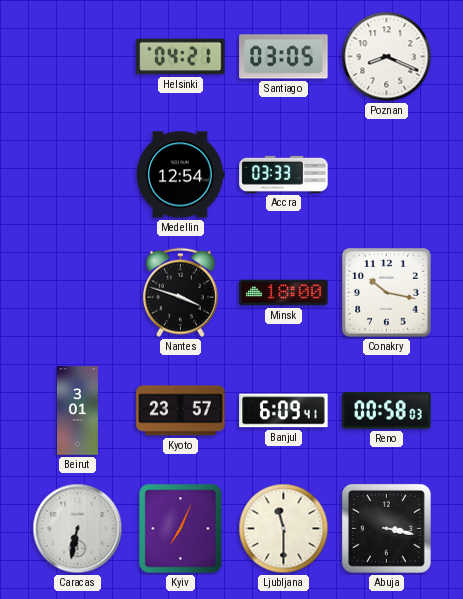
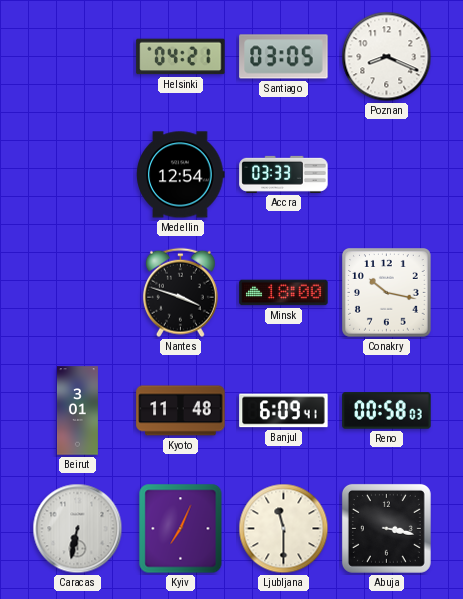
Kyoto: 23:57 -> 11:48 (181, 411)
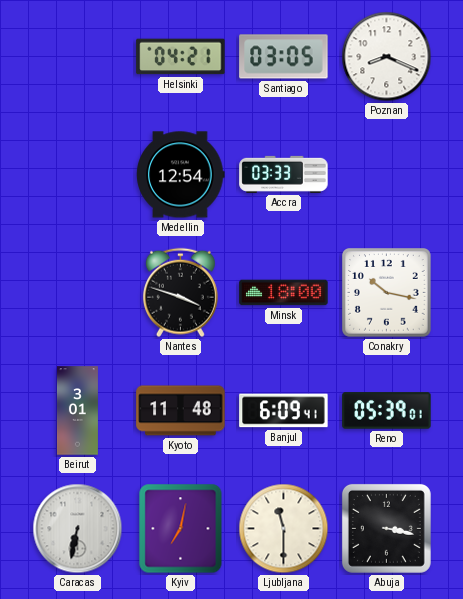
Reno: 00:58 -> 05:39 (387, 411)
Kyiv: 7:04 -> 7:02 (181, 529)
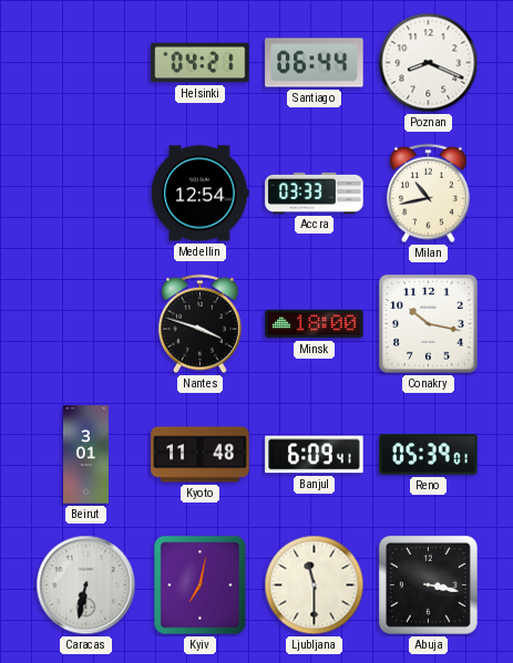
Santiago: 03:05 -> 06:44 (315, 63)
Milan: none -> 10:43 (428, 194)
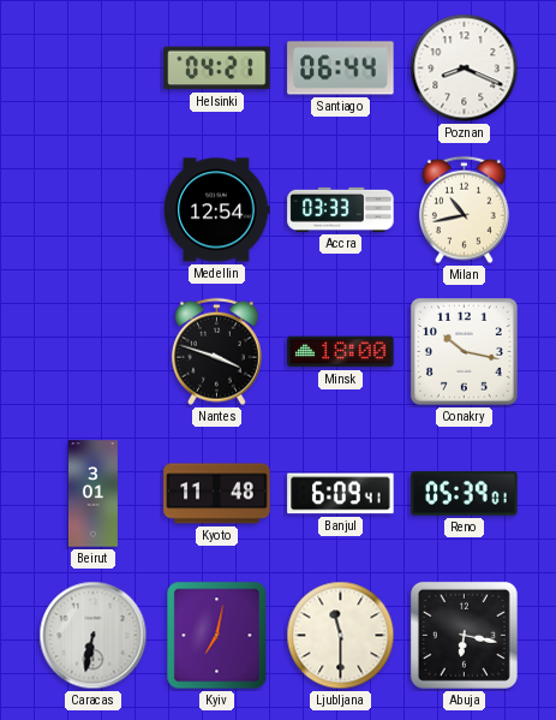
Abuja: 3:17 -> 6:17 (464, 635)
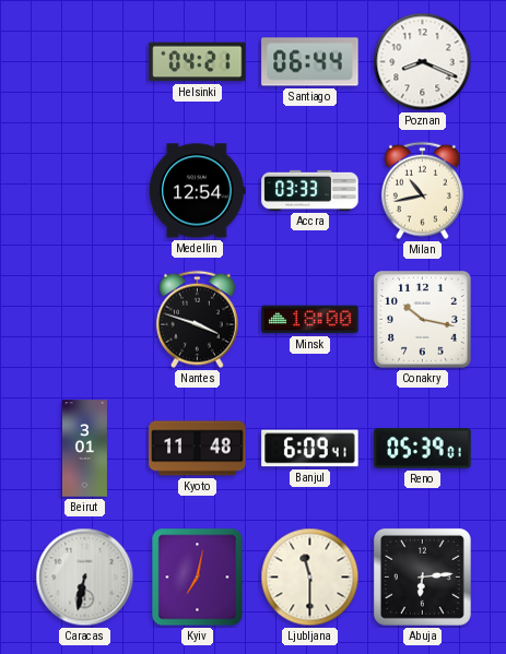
Abuja: 6:17 -> 6:14 (422, 576)
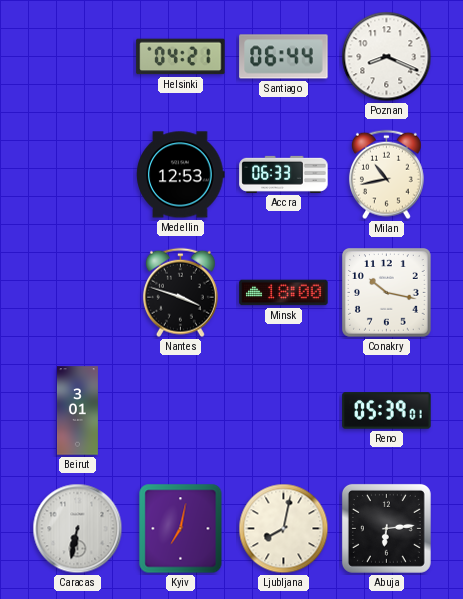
Medellin: 12:54 -> 12:53 (181, 175)
Accra: 03:33 -> 06:33 (284, 174)
Kyoto: 11:48 -> none (198, 449)
Banjul: 6:09 -> none (310, 449)
Ljubljana: 11:30 -> 8:02 (284, 529)
